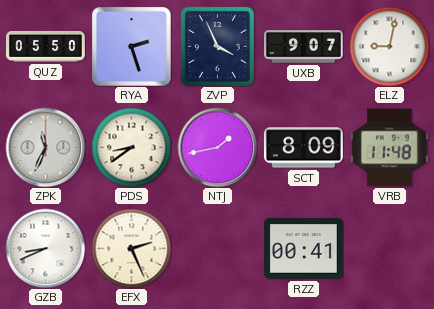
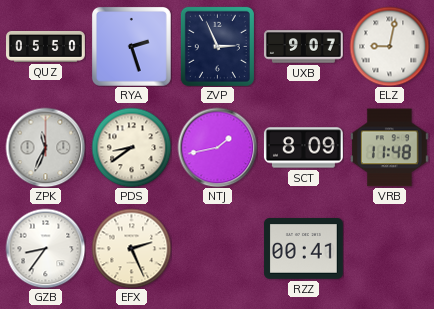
ZVP: 3:56 -> 2:56 (217, 46)
GZB: 8:41 -> 8:36 (45, 248)
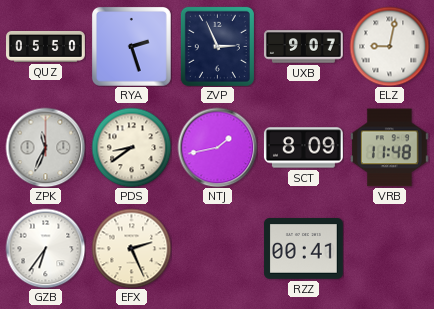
GZB: 8:36 -> 6:36 (45, 248)
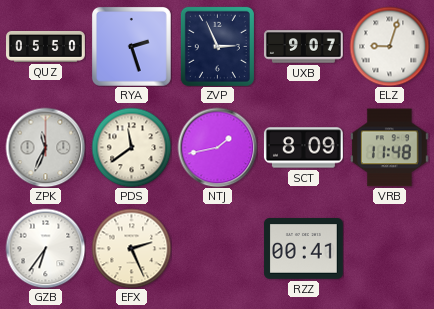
ELZ: 9:02 -> 9:03 (389, 46)
PDS: 8:39 -> 11:39 (131, 147)
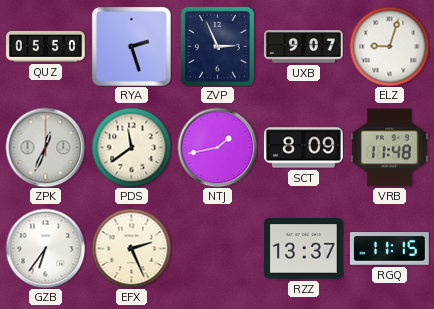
ZPK: 11:34 -> 12:34 (45, 147)
RZZ: 00:41 -> 13:37 (303, 249)
RGQ: none -> 11:15 (389, 249)
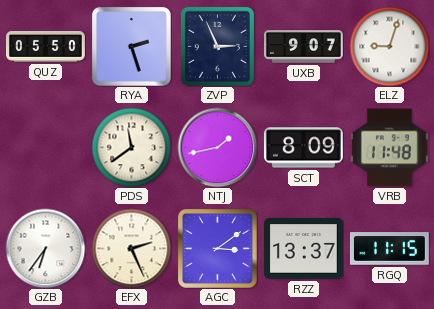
ZPK: 12:34 -> none (45, 147)
AGC: none -> 3:09 (217, 248)
